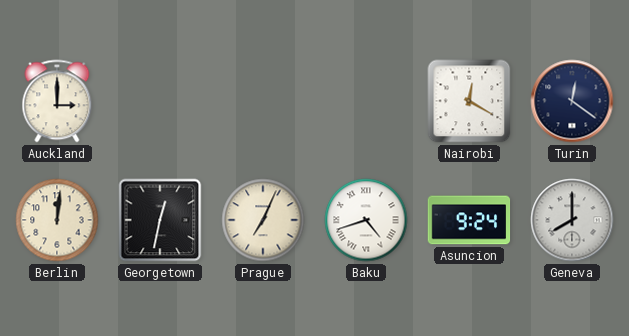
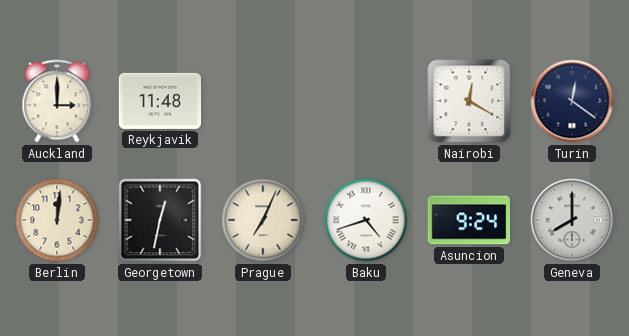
Reykjavik: none -> 11:48 (160, 101)
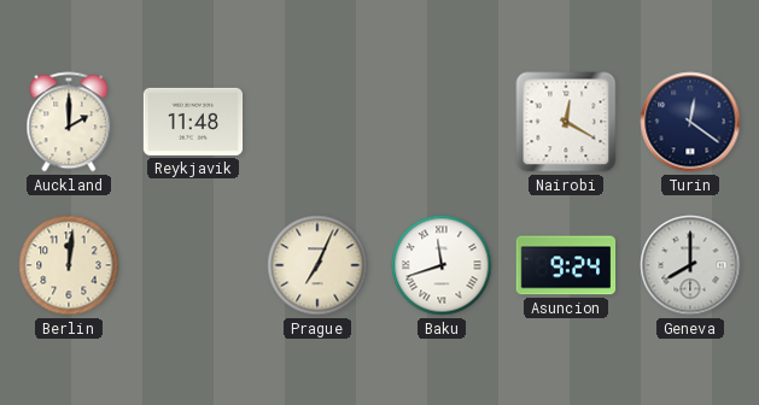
Auckland: 3:00 -> 2:00 (69, 122)
Georgetown: 12:32 -> none (160, 220)
Baku: 4:42 -> 11:42 (442, 265)
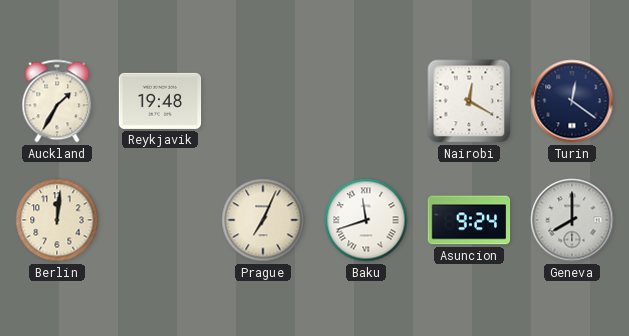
Auckland: 2:00 -> 1:35 (57, 101)
Reykjavik: 11:48 -> 19:48 (160, 101)
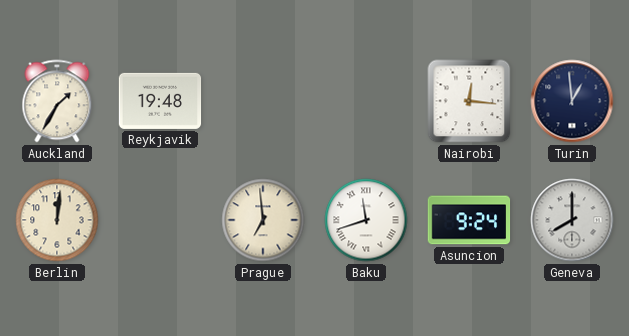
Nairobi: 12:20 -> 12:16 (469, 101)
Turin: 12:21 -> 12:59 (572, 101)
Prague: 7:04 -> 6:59 (263, 220)
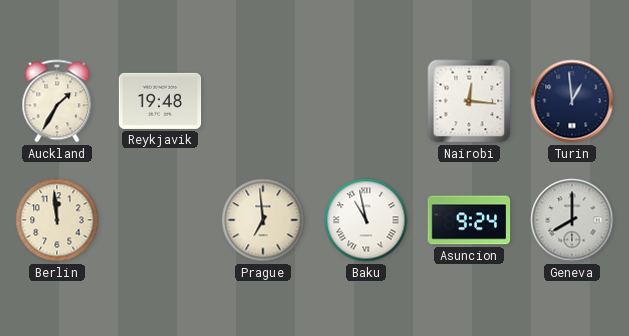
Berlin: 12:01 -> 11:59 (57, 220)
Baku: 11:42 -> 10:58 (366, 220)
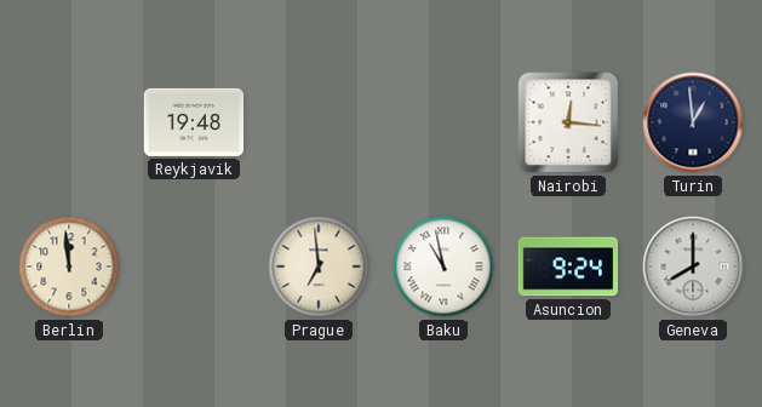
Auckland: 1:35 -> none (57, 101)
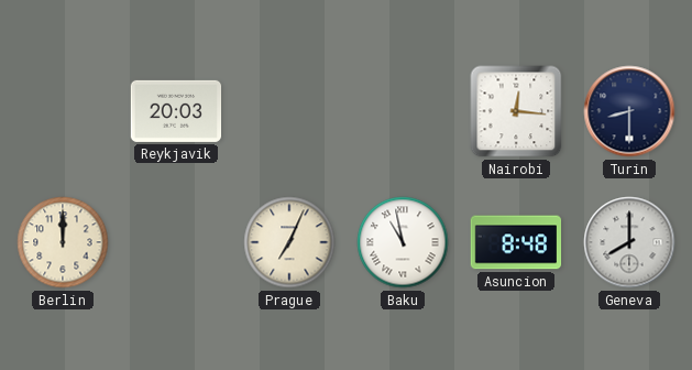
Reykjavik: 19:48 -> 20:03 (176, 111)
Turin: 12:59 -> 8:30 (629, 111)
Berlin: 11:59 -> 12:00 (63, 242)
Prague: 6:59 -> 7:04 (289, 242)
Asuncion: 9:24 -> 8:48 (516, 242)
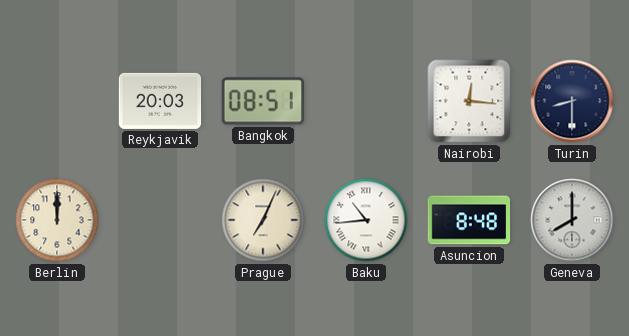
Bangkok: none -> 08:51 (262, 101)
Baku: 10:58 -> 10:44 (366, 220)
